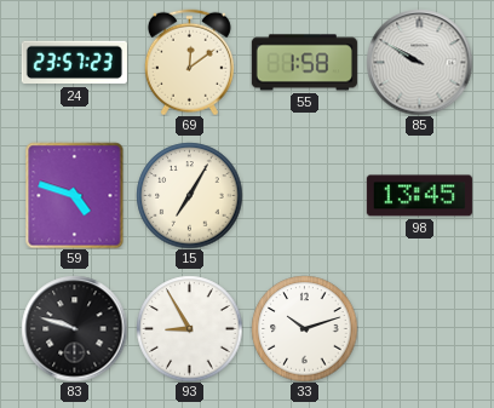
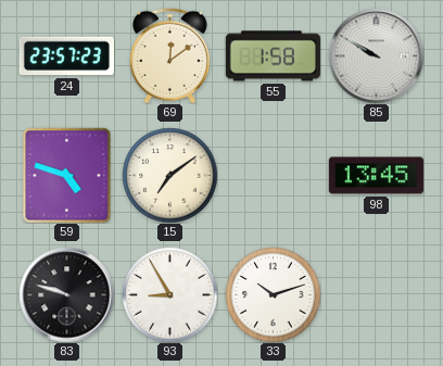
15: 7:05 -> 7:09 (169, 175)
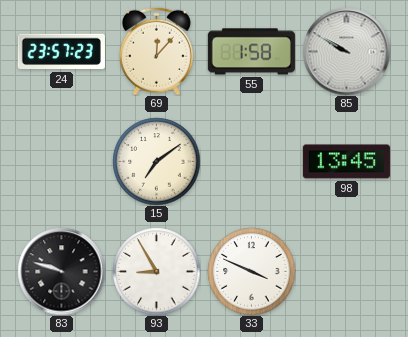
69: 12:09 -> 12:07 (156, 51)
59: 4:48 -> none (67, 175)
33: 10:12 -> 3:49 (251, 271)
